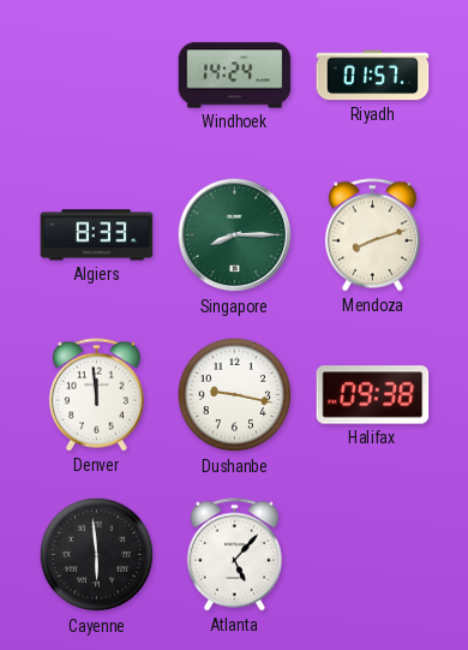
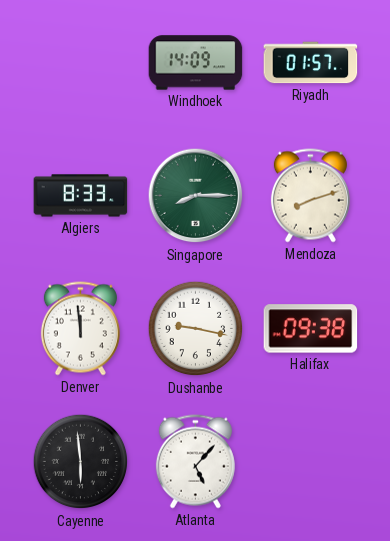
Windhoek: 14:24 -> 14:09 (196, 63)
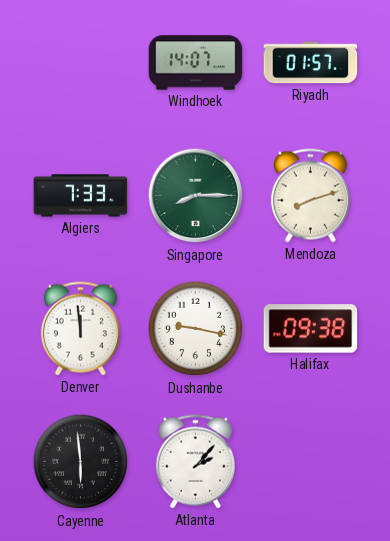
Windhoek: 14:09 -> 14:07 (196, 63)
Algiers: 8:33 -> 7:33 (81, 196)
Atlanta: 5:07 -> 2:07 (195, 462)
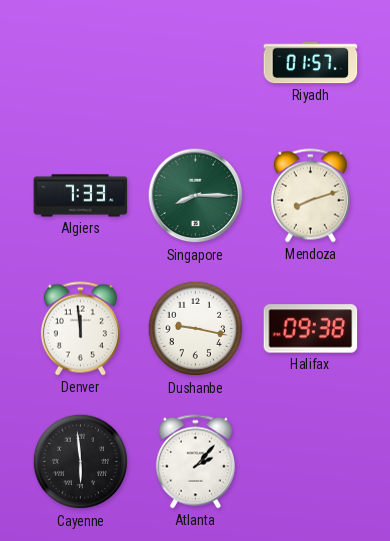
Windhoek: 14:07 -> none (196, 63)
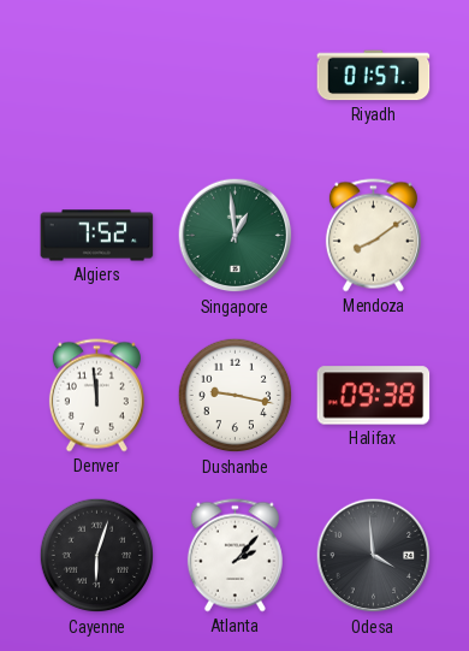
Algiers: 7:33 -> 7:52 (97, 236)
Singapore: 8:15 -> 12:59 (236, 236)
Mendoza: 8:12 -> 8:09 (373, 236)
Cayenne: 5:59 -> 6:03 (97, 556)
Odesa: none -> 3:59 (374, 556)
